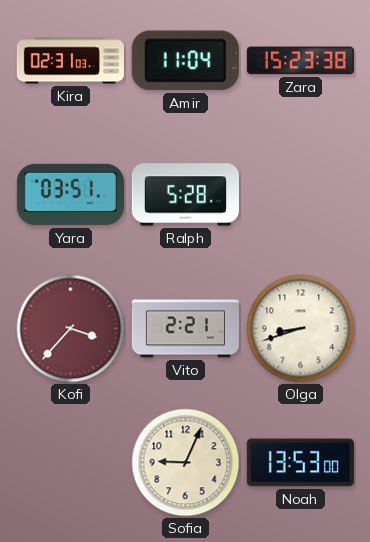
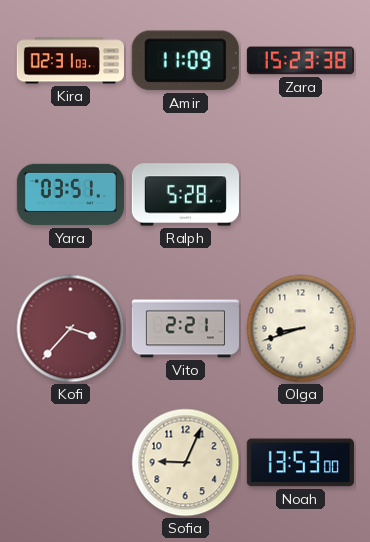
Amir: 11:04 -> 11:09 (185, 61)
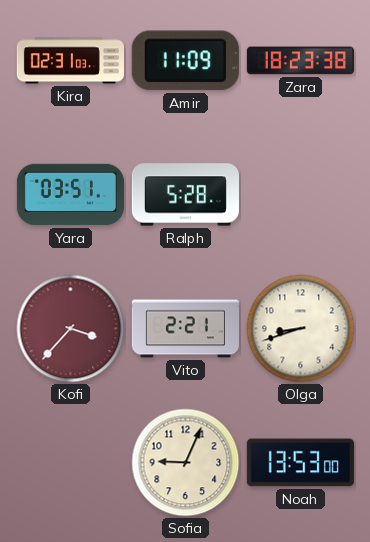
Zara: 15:23 -> 18:23 (300, 61)
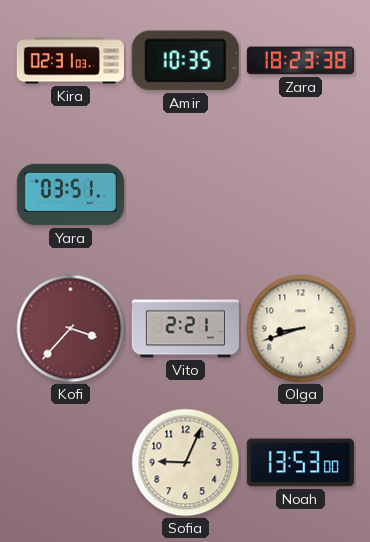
Amir: 11:09 -> 10:35 (185, 61)
Ralph: 5:28 -> none (185, 195)
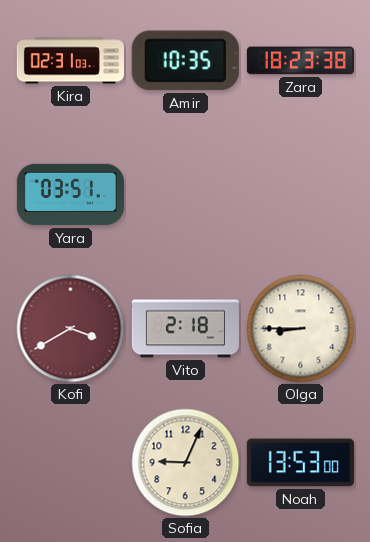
Kofi: 3:37 -> 3:40 (71, 329)
Vito: 2:21 -> 2:18 (185, 329)
Olga: 8:42 -> 8:45 (301, 329)
